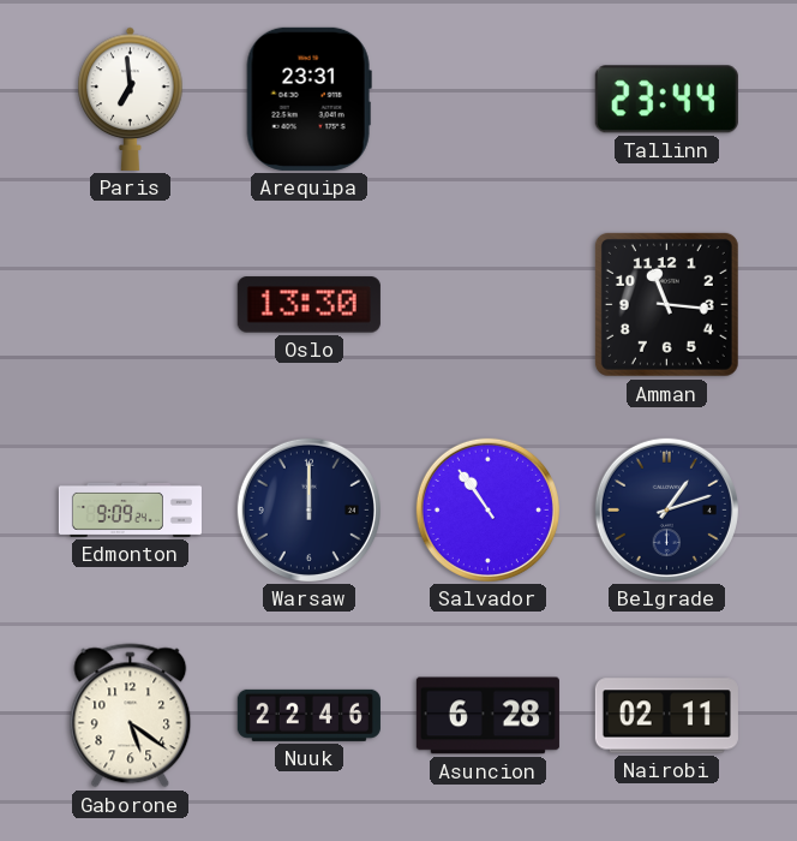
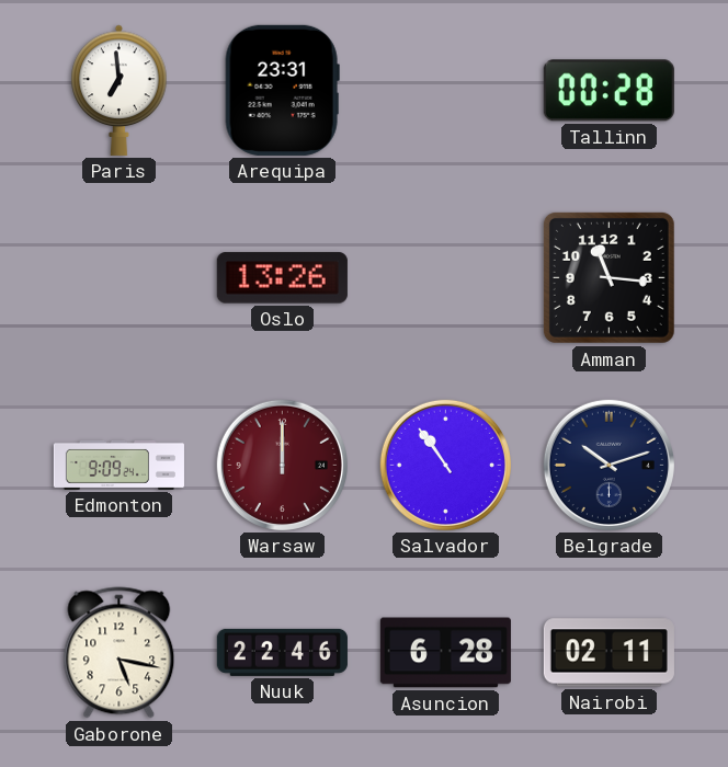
Tallinn: 23:44 -> 00:28 (608, 91)
Oslo: 13:30 -> 13:26 (282, 278)
Warsaw dial: navy -> burgundy (282, 465)
Belgrade: 1:12 -> 10:12 (608, 465)
Gaborone: 5:21 -> 5:17 (120, 653)
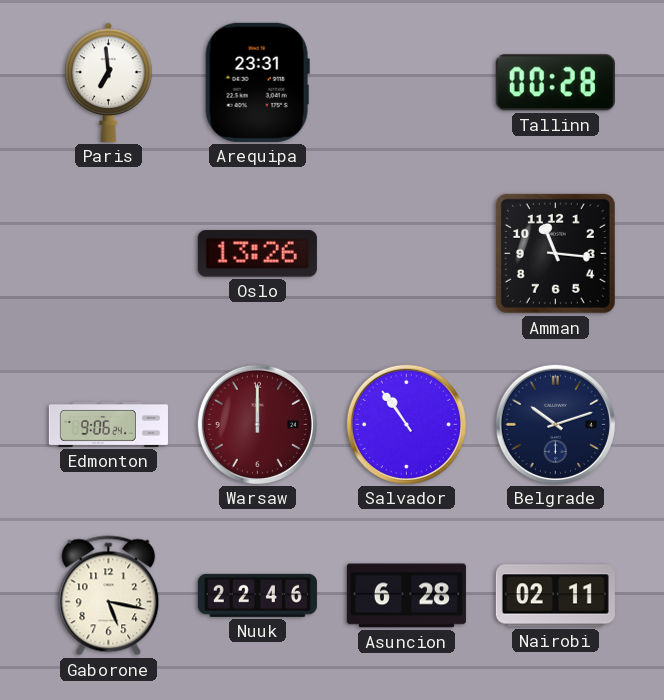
Edmonton: 9:09 -> 9:06 (108, 424)
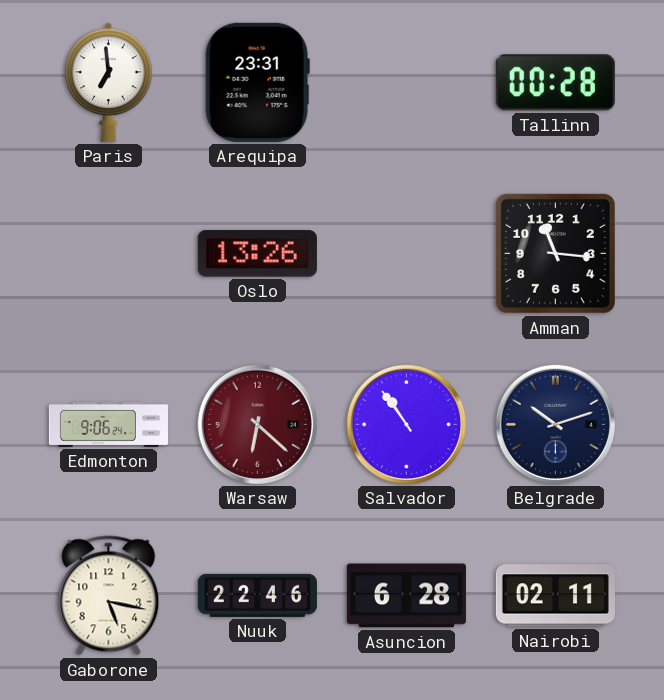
Warsaw: 12:00 -> 6:22 (257, 424)
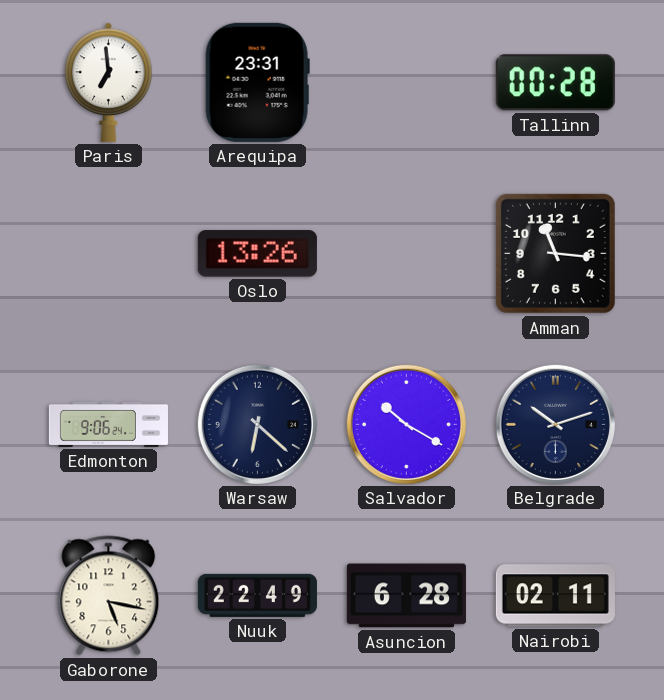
Warsaw dial: burgundy -> navy (257, 424)
Salvador: 10:54 -> 10:20 (406, 424)
Nuuk: 22:46 -> 22:49 (257, 595)
